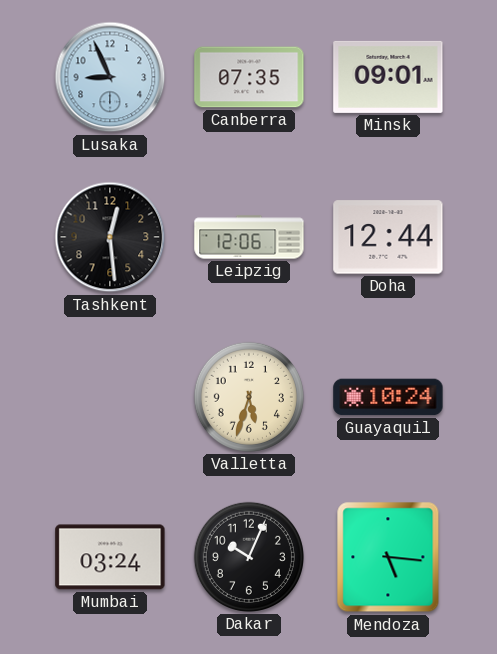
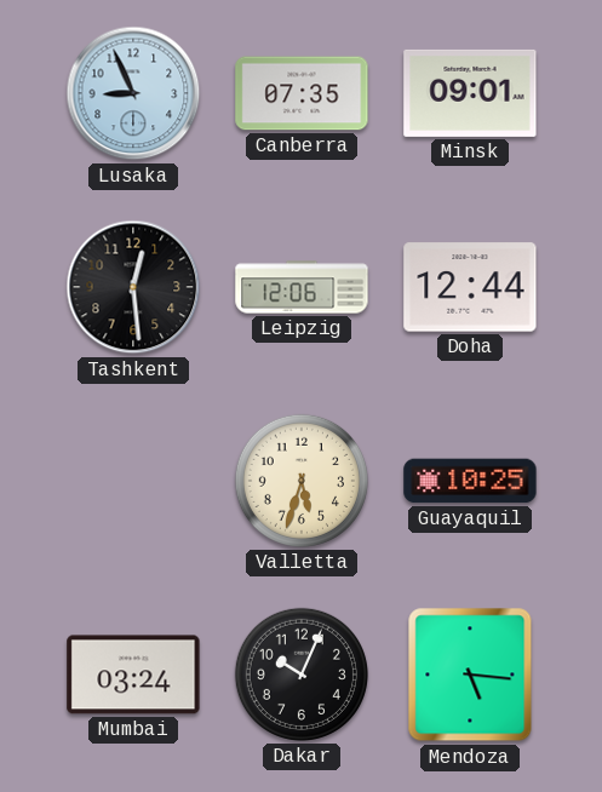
Guayaquil: 10:24 -> 10:25 (470, 481)
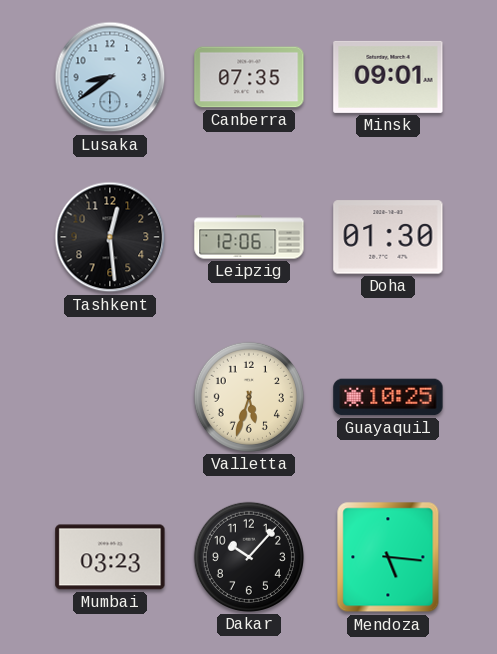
Lusaka: 8:56 -> 8:39 (110, 77)
Doha: 12:44 -> 01:30 (388, 237)
Mumbai: 03:24 -> 03:23 (110, 557)
Dakar: 10:04 -> 10:07 (249, 557)
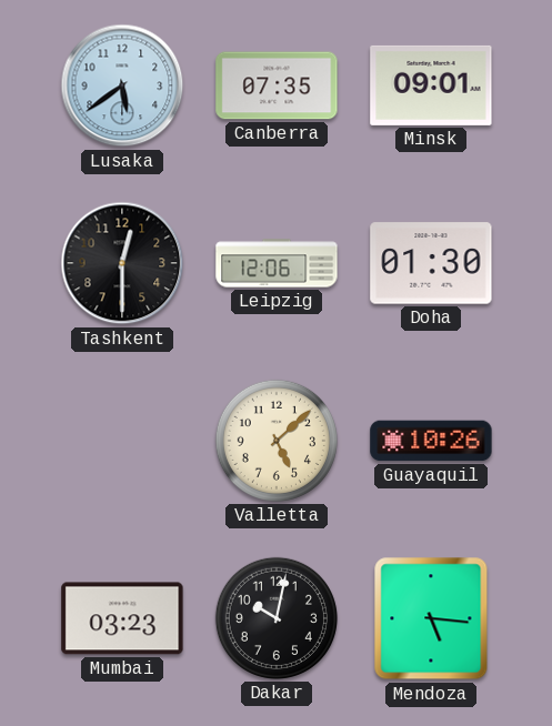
Lusaka: 8:39 -> 5:39 (122, 85)
Tashkent: 12:29 -> 12:30 (122, 263)
Valletta: 5:33 -> 5:08 (277, 441)
Guayaquil: 10:25 -> 10:26 (431, 441)
Dakar: 10:07 -> 10:02 (277, 618)
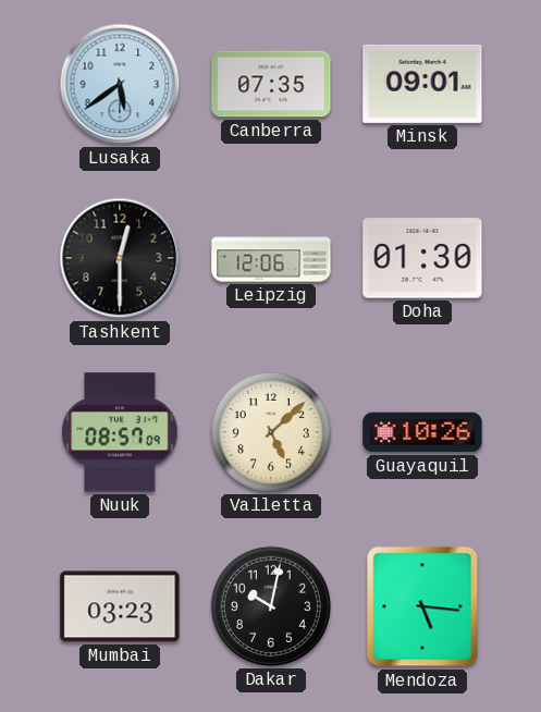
Nuuk: none -> 08:57 (120, 432)
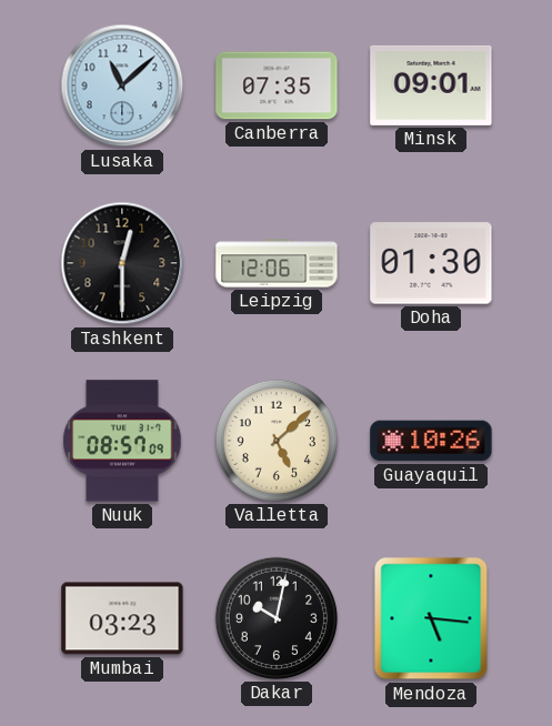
Lusaka: 5:39 -> 11:08 (122, 85)
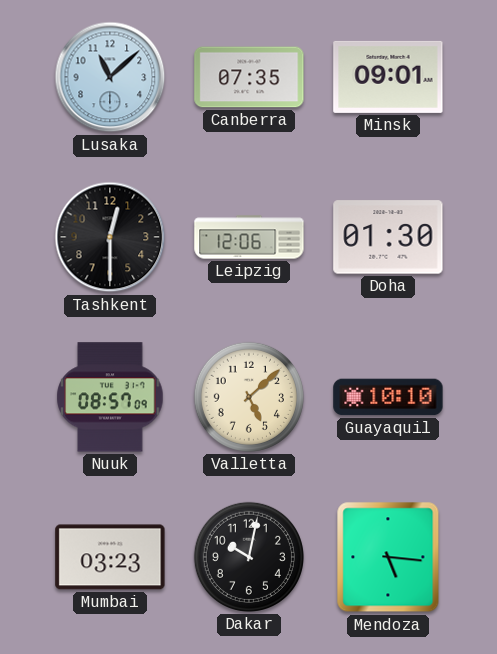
Guayaquil: 10:26 -> 10:10 (388, 397)
